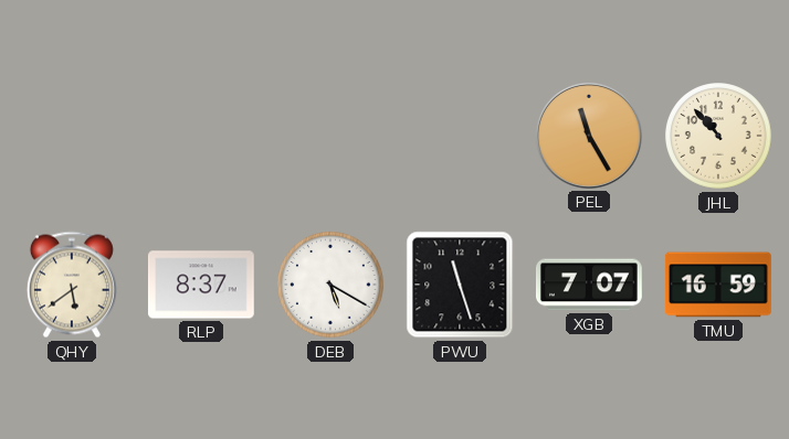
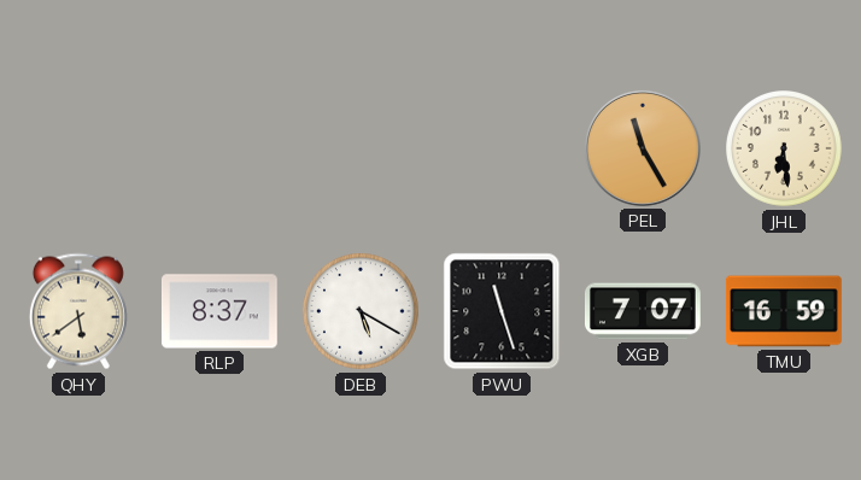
JHL: 10:53 -> 6:29 (785, 150)
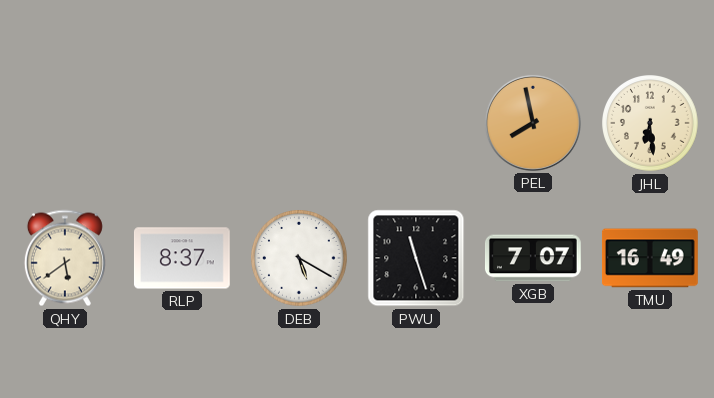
PEL: 11:25 -> 7:58 (533, 123)
TMU: 16:59 -> 16:49 (650, 258)
